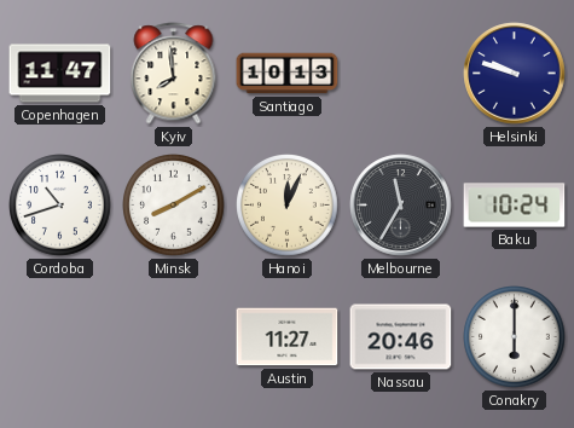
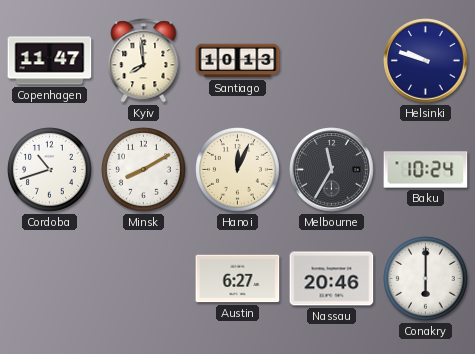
Austin: 11:27 -> 6:27 (238, 279)
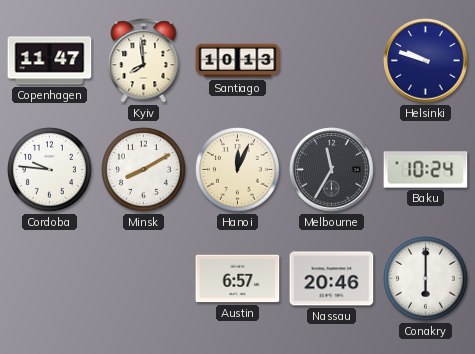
Cordoba: 10:42 -> 9:46 (50, 170)
Austin: 6:27 -> 6:57 (238, 279)
